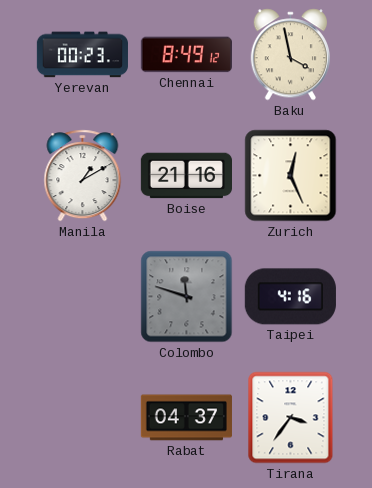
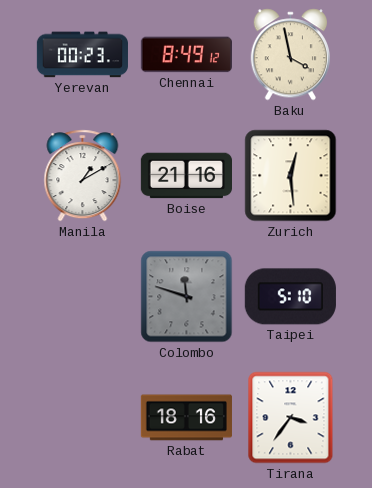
Zurich: 12:26 -> 12:29 (291, 176)
Taipei: 4:16 -> 5:10 (290, 297)
Rabat: 04:37 -> 18:16 (186, 418)
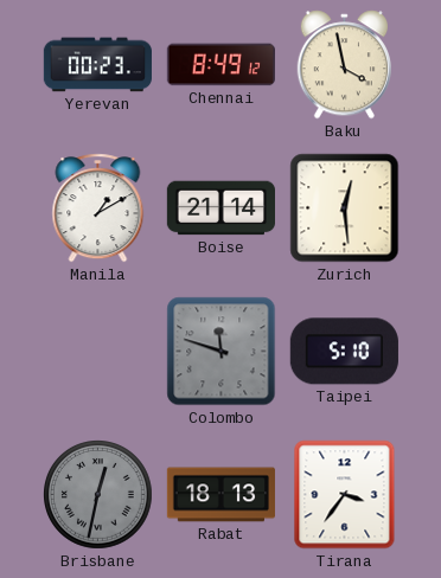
Boise: 21:16 -> 21:14 (220, 208)
Brisbane: none -> 12:32 (98, 495)
Rabat: 18:16 -> 18:13 (220, 495)
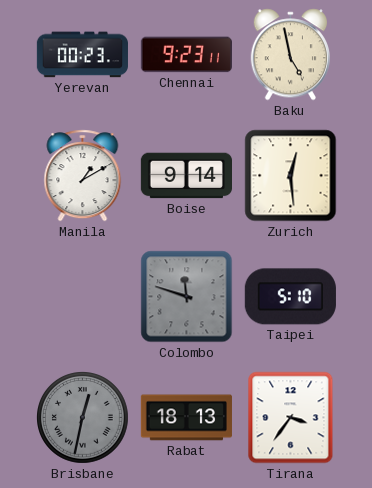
Chennai: 8:49 -> 9:23 (186, 55)
Baku: 3:58 -> 4:58 (290, 55)
Boise: 21:14 -> 9:14 (186, 176)
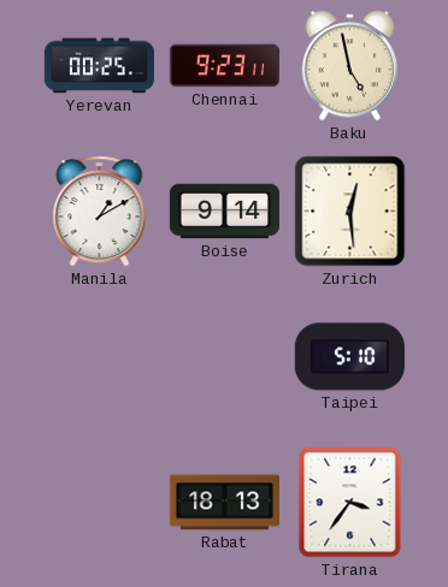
Yerevan: 00:23 -> 00:25 (99, 66)
Colombo: 11:48 -> none (187, 297)
Brisbane: 12:32 -> none (83, 418)
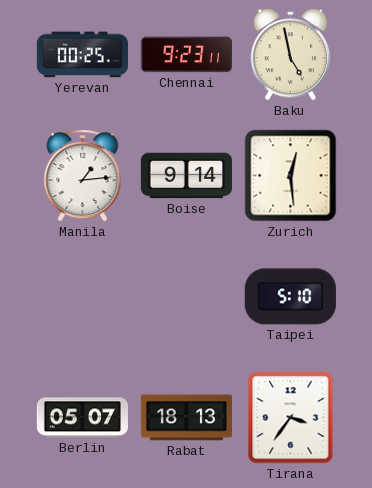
Manila: 1:10 -> 1:14 (83, 176)
Berlin: none -> 05:07 (82, 418)
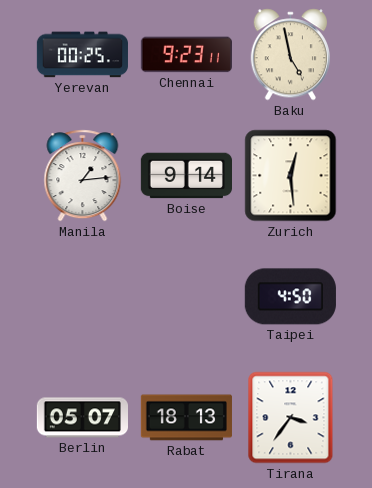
Taipei: 5:10 -> 4:50 (290, 297)
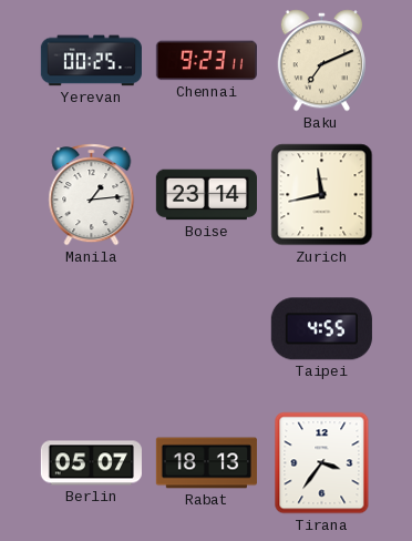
Baku: 4:58 -> 7:11 (321, 61)
Boise: 9:14 -> 23:14 (206, 195)
Zurich: 12:29 -> 11:43 (322, 195)
Taipei: 4:50 -> 4:55 (321, 329)
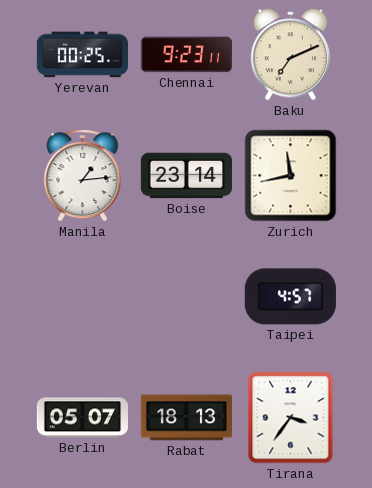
Taipei: 4:55 -> 4:57 (290, 297)
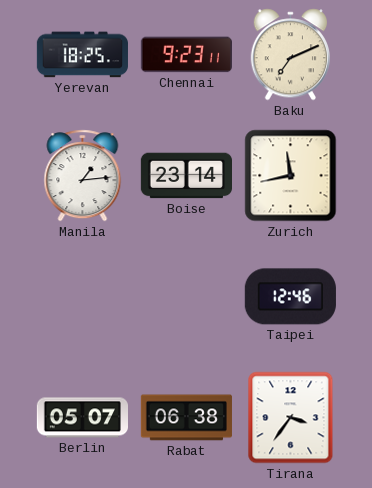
Yerevan: 00:25 -> 18:25 (82, 55)
Taipei: 4:57 -> 12:46 (290, 297)
Rabat: 18:13 -> 06:38 (186, 418)
